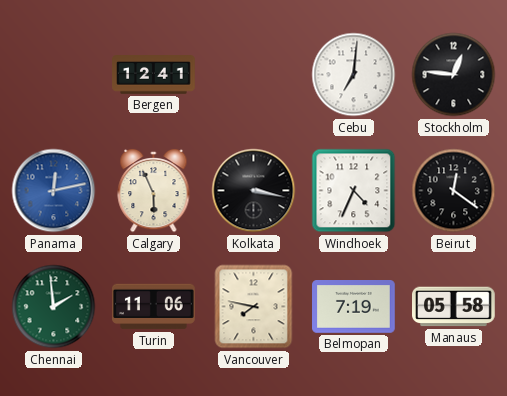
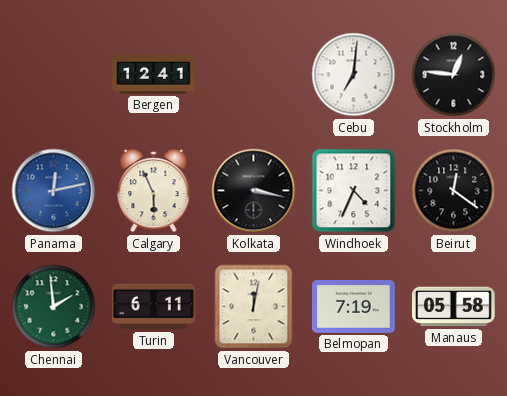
Turin: 11:06 -> 6:11 (154, 307)
Vancouver: 7:47 -> 12:02 (254, 307)
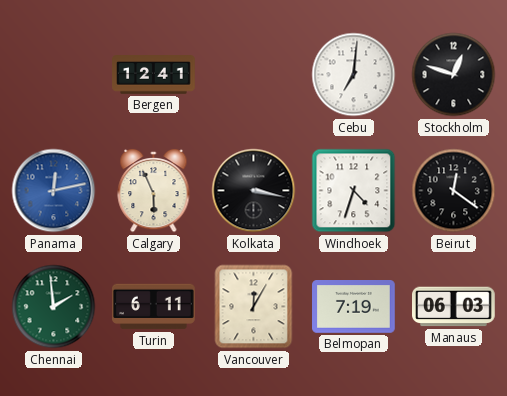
Stockholm: 12:46 -> 12:48 (454, 75)
Windhoek: 4:34 -> 4:33 (354, 191)
Vancouver: 12:02 -> 12:05 (254, 307)
Manaus: 05:58 -> 06:03 (454, 307)
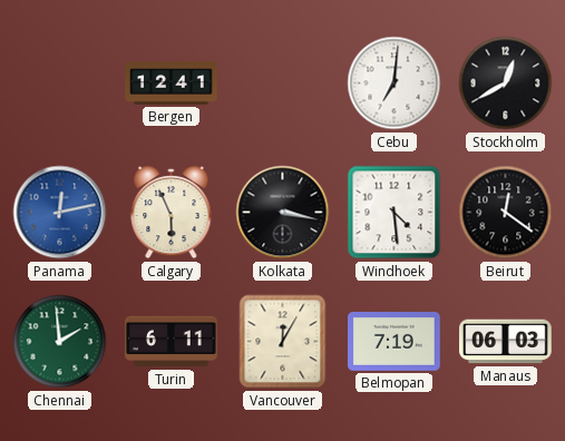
Stockholm: 12:48 -> 12:40 (506, 84)
Windhoek: 4:33 -> 4:29 (394, 213)
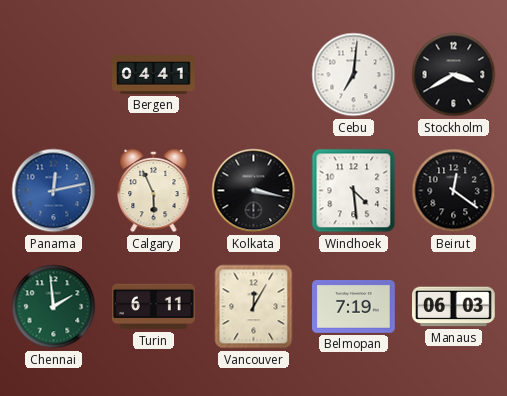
Bergen: 12:41 -> 04:41 (154, 75)
Stockholm: 12:40 -> 3:40 (454, 75)
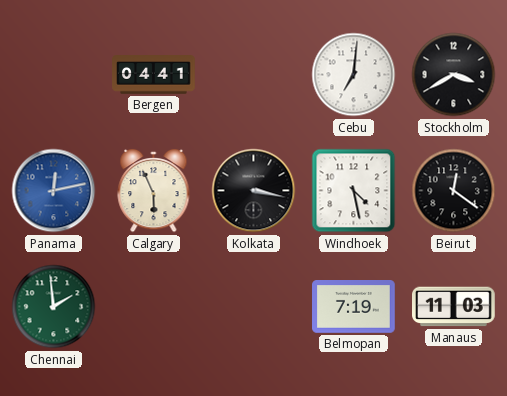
Windhoek: 4:29 -> 4:28 (354, 191)
Turin: 6:11 -> none (154, 307)
Vancouver: 12:05 -> none (254, 307)
Manaus: 06:03 -> 11:03 (454, 307)
